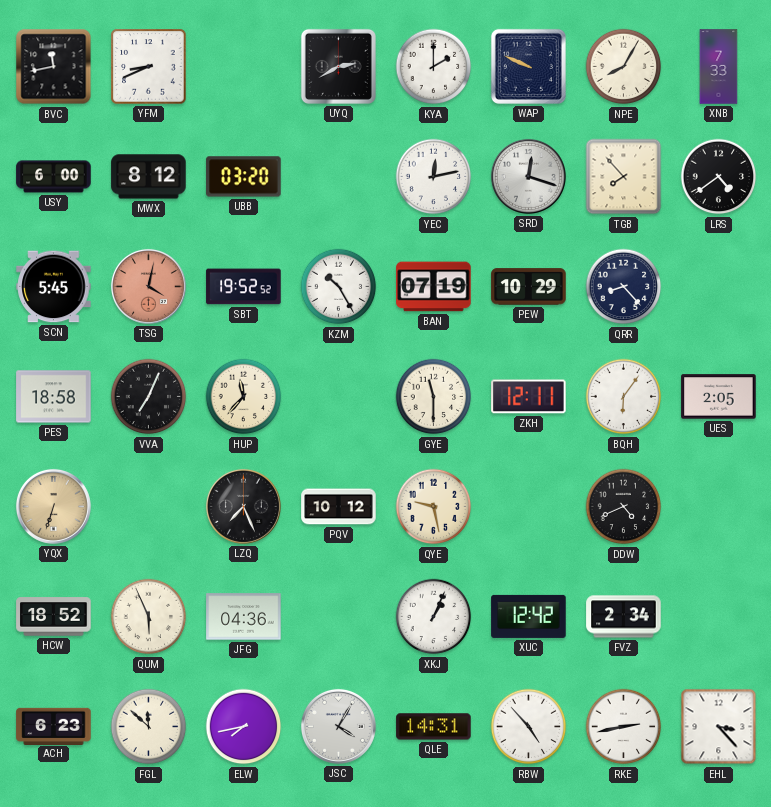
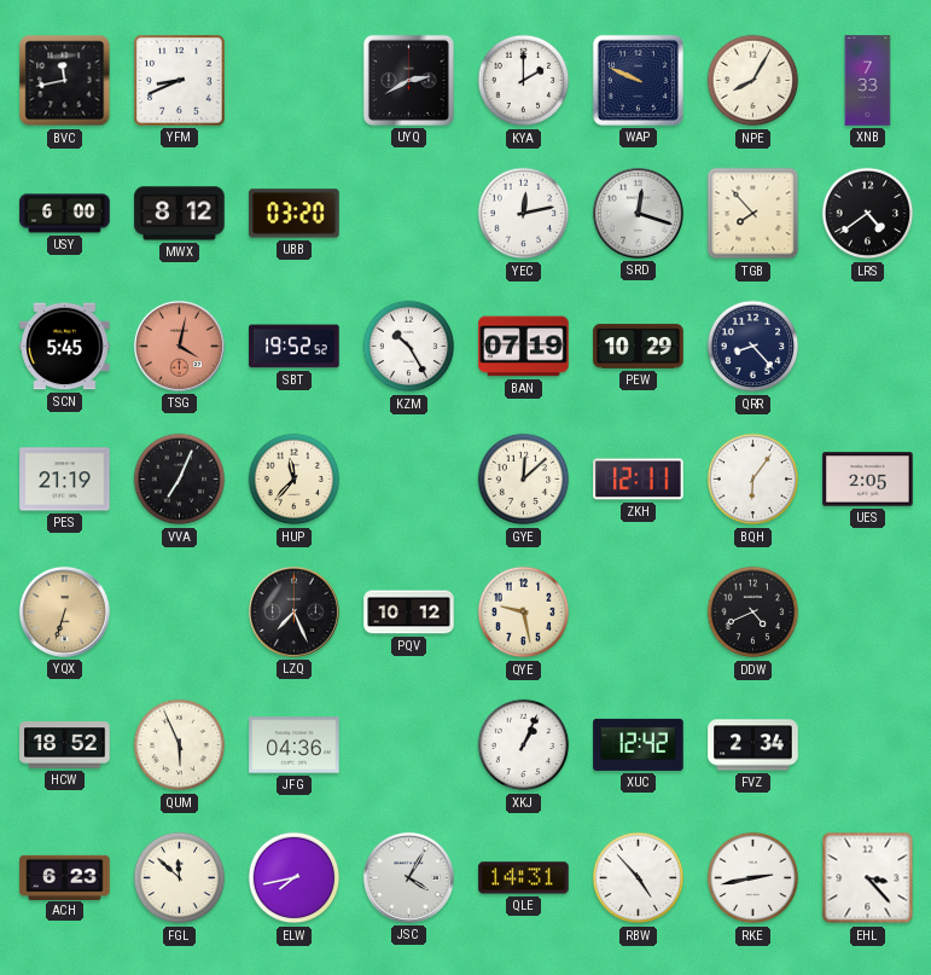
PES: 18:58 -> 21:19 (65, 480)
GYE: 11:30 -> 12:08 (524, 480)
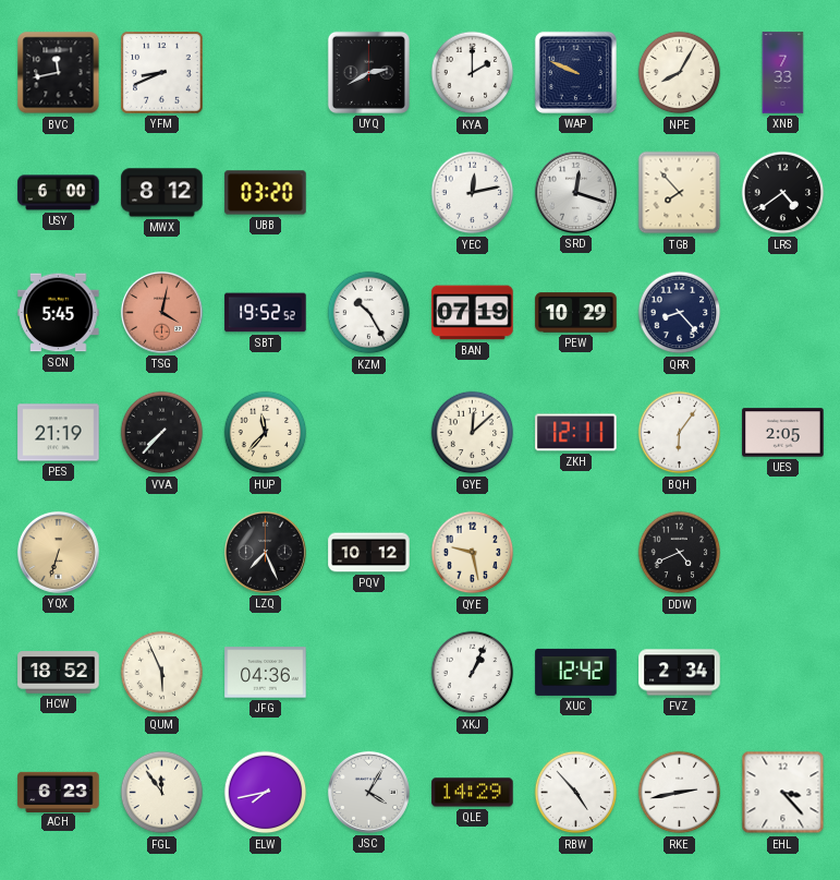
VVA: 7:04 -> 7:37 (162, 433)
FGL: 11:52 -> 11:54 (162, 793)
QLE: 14:31 -> 14:29 (473, 793)
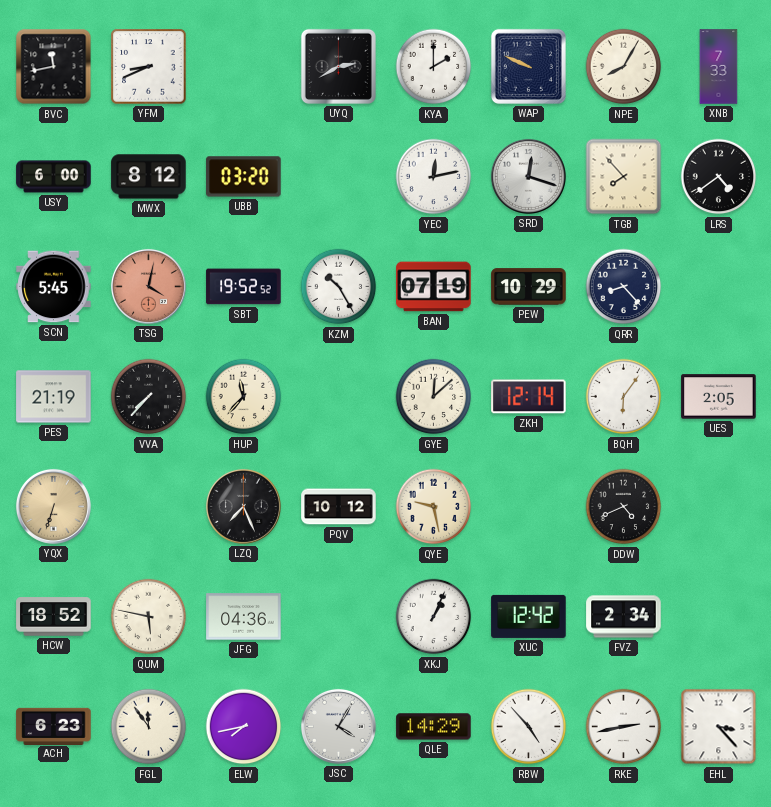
ZKH: 12:11 -> 12:14 (529, 397)
QUM: 5:56 -> 5:47 (149, 617)
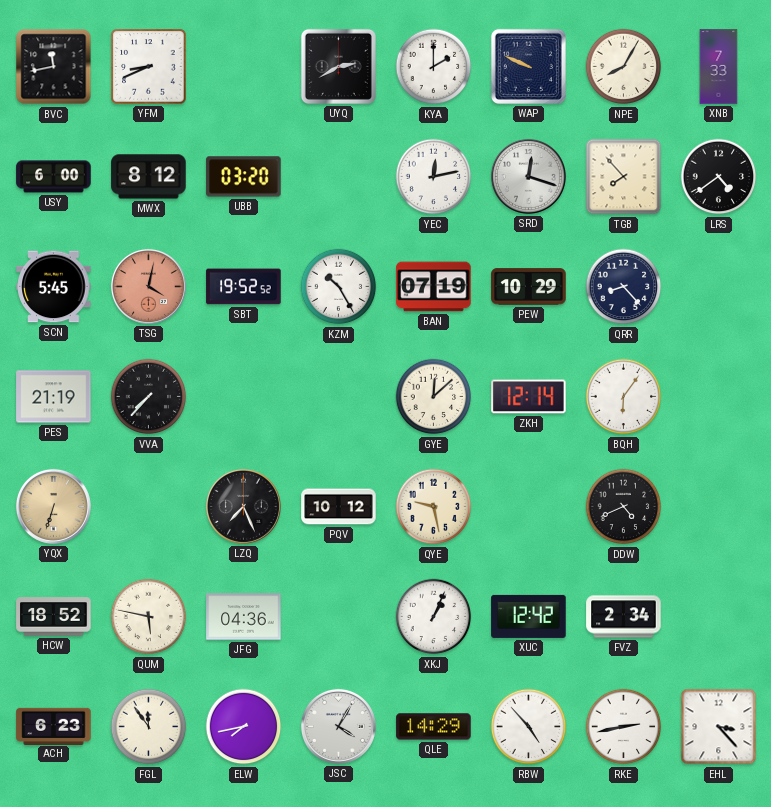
HUP: 11:37 -> none (244, 397)
UES: 2:05 -> none (719, 397)
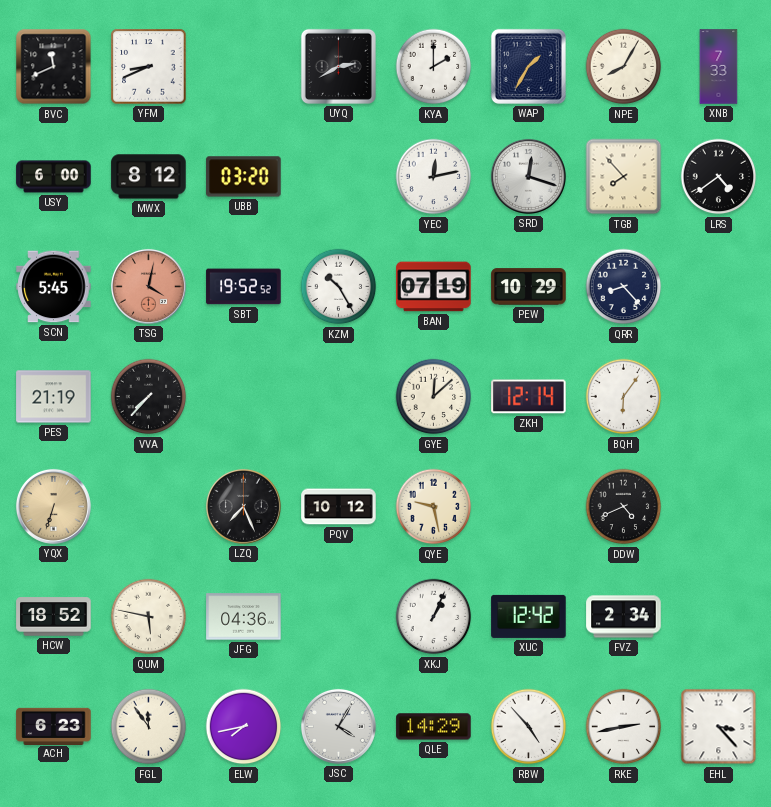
BVC: 11:43 -> 11:41 (54, 67)
WAP: 9:49 -> 1:35 (528, 66)
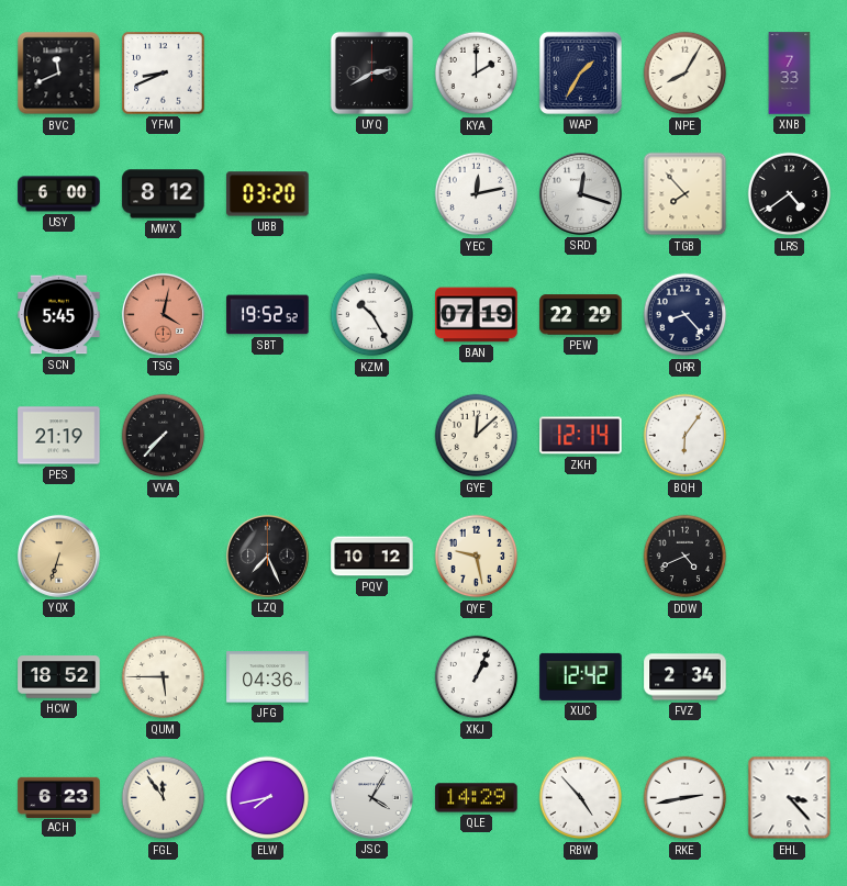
PEW: 10:29 -> 22:29 (581, 315)
QUM: 5:47 -> 5:45 (164, 677)
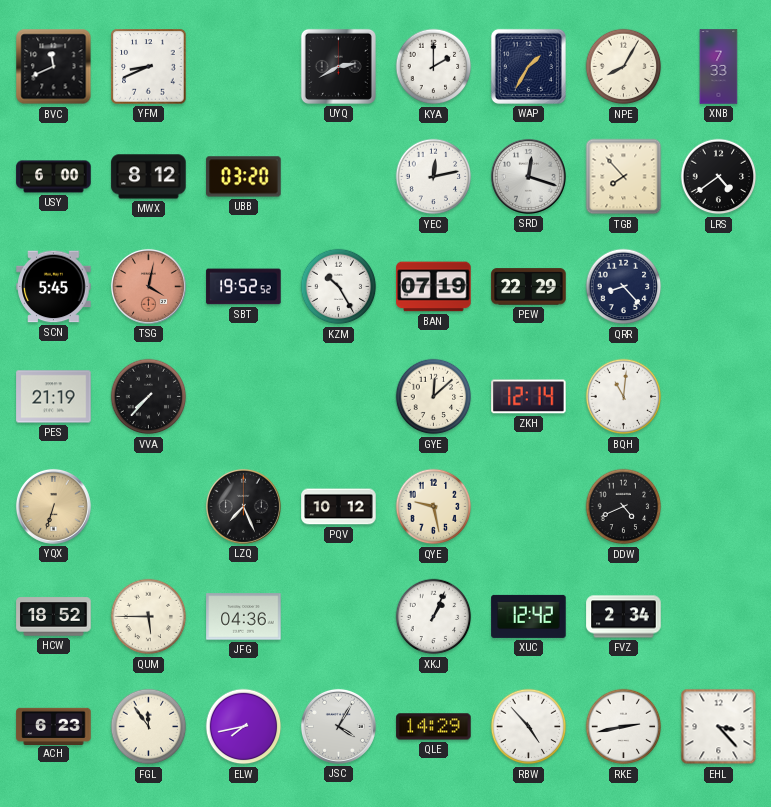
BQH: 6:06 -> 11:01 (624, 397)
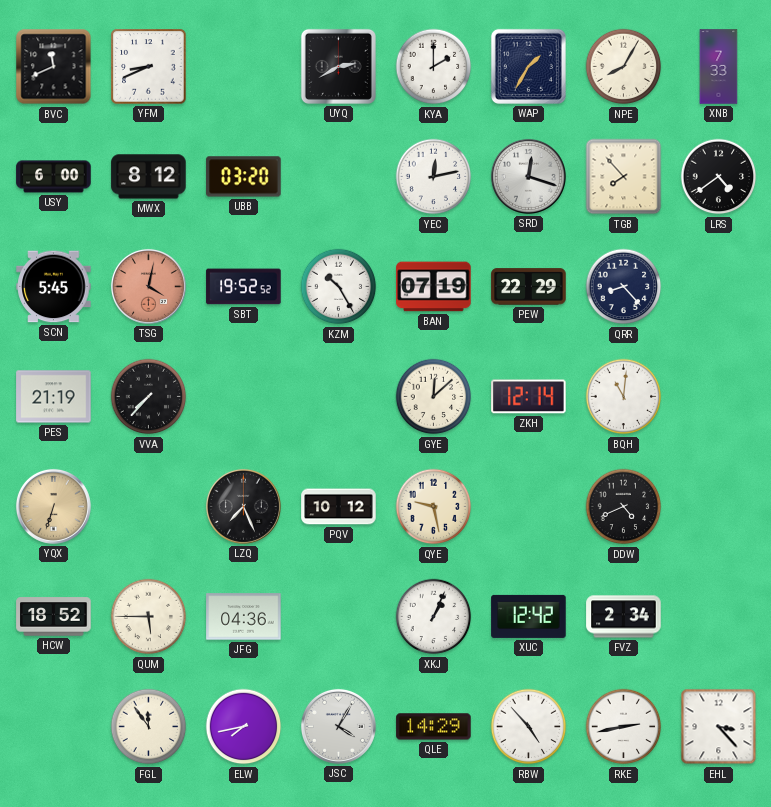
ACH: 6:23 -> none (54, 726)
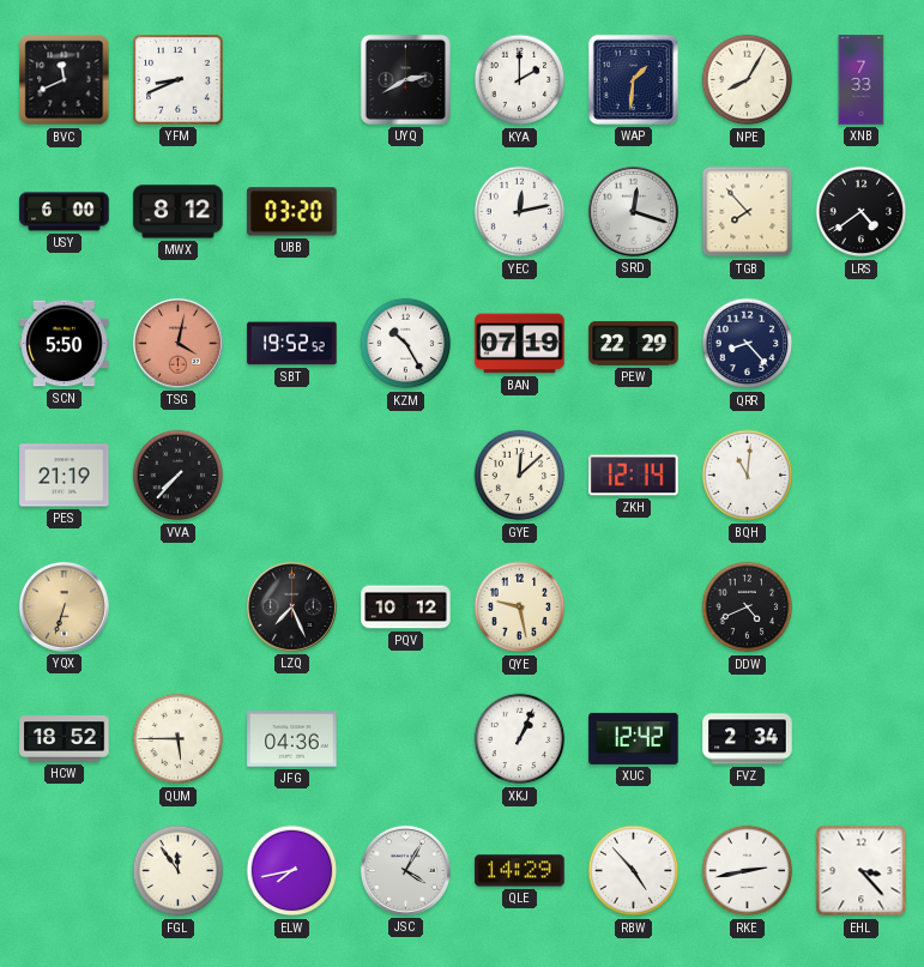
WAP: 1:35 -> 1:31 (633, 79)
SCN: 5:45 -> 5:50 (65, 344)
